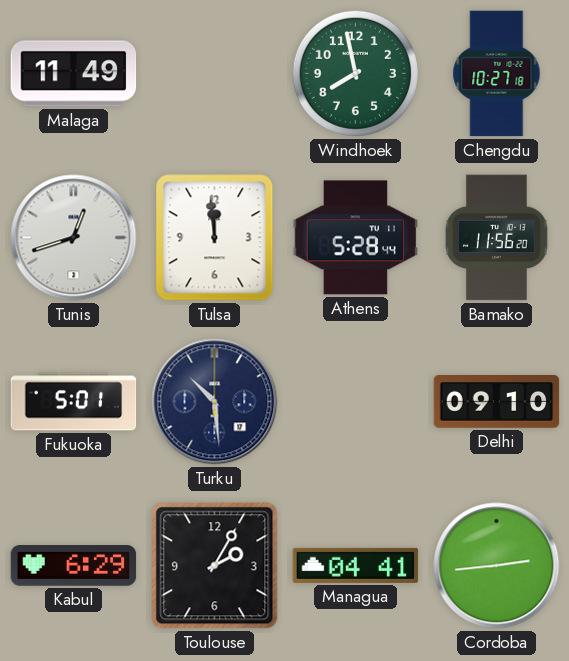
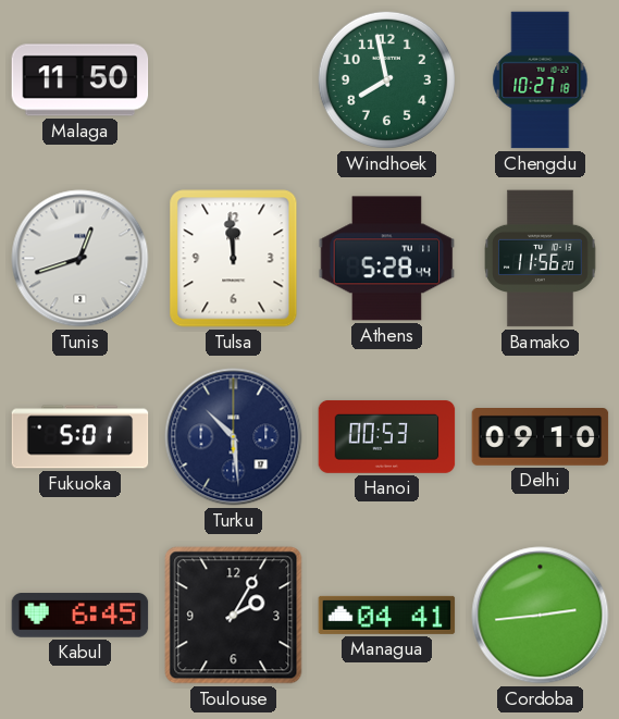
Malaga: 11:49 -> 11:50 (81, 80)
Hanoi: none -> 00:53 (387, 436)
Kabul: 6:29 -> 6:45 (81, 616)
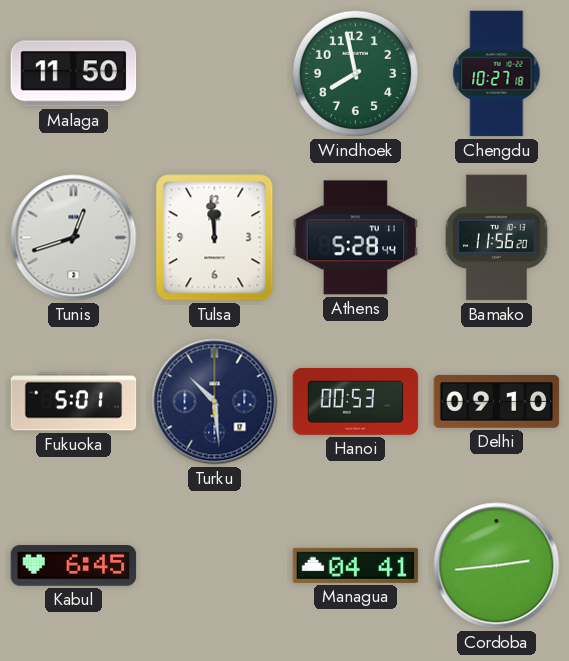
Toulouse: 2:05 -> none (234, 616)
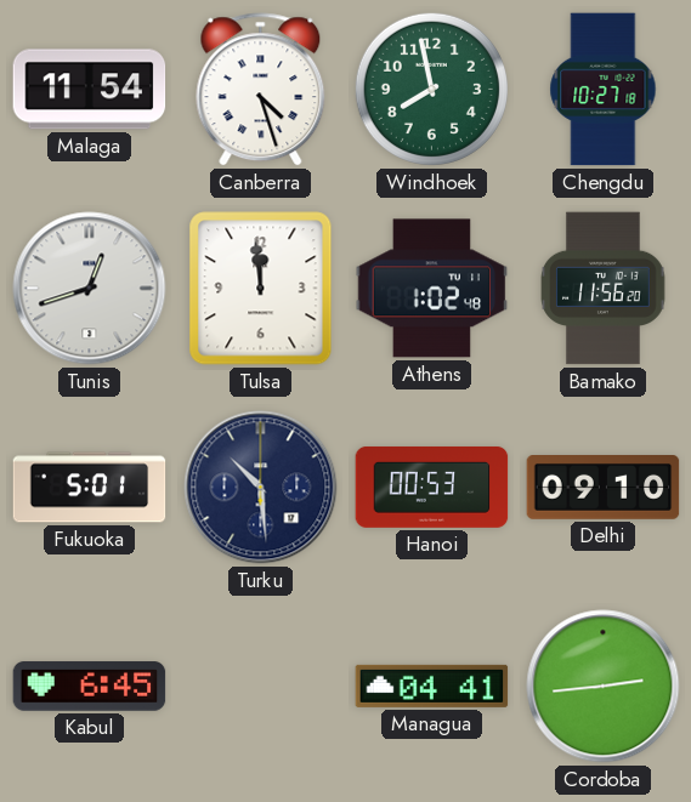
Malaga: 11:50 -> 11:54 (90, 90)
Canberra: none -> 4:27 (261, 90)
Athens: 5:28 -> 1:02 (432, 289)
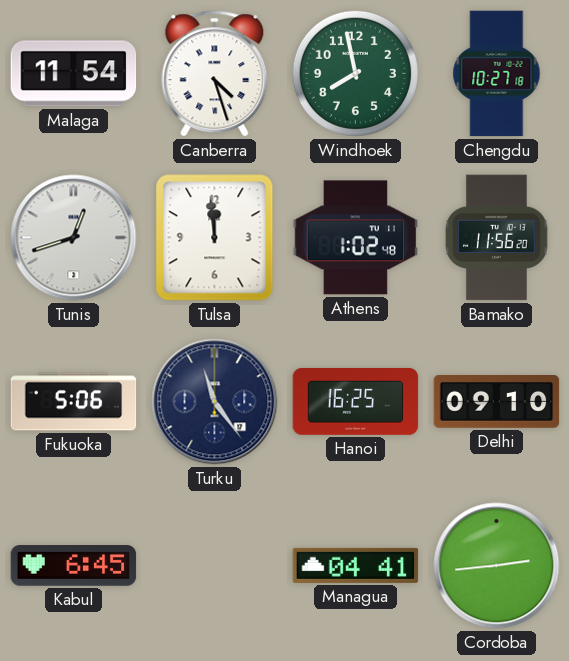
Fukuoka: 5:01 -> 5:06 (74, 402)
Turku: 10:29 -> 11:24 (215, 402)
Hanoi: 00:53 -> 16:25 (356, 401)
